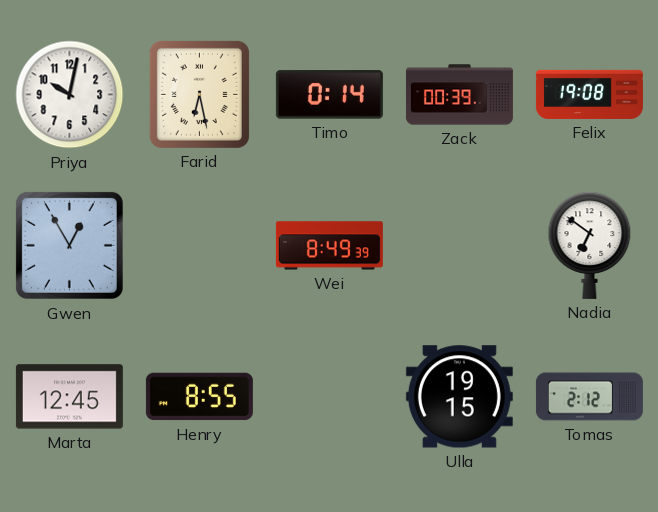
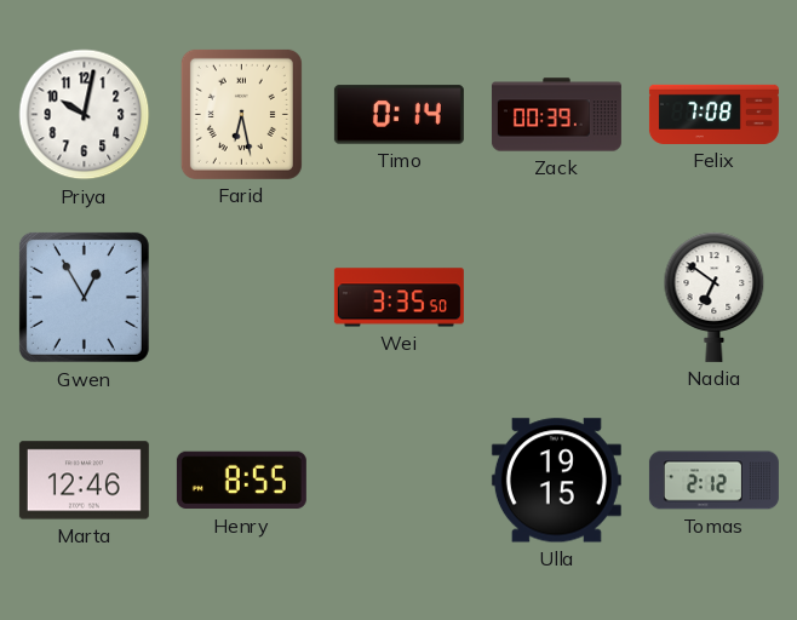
Felix: 19:08 -> 7:08 (713, 114)
Wei: 8:49 -> 3:35 (398, 298)
Marta: 12:45 -> 12:46 (84, 481)
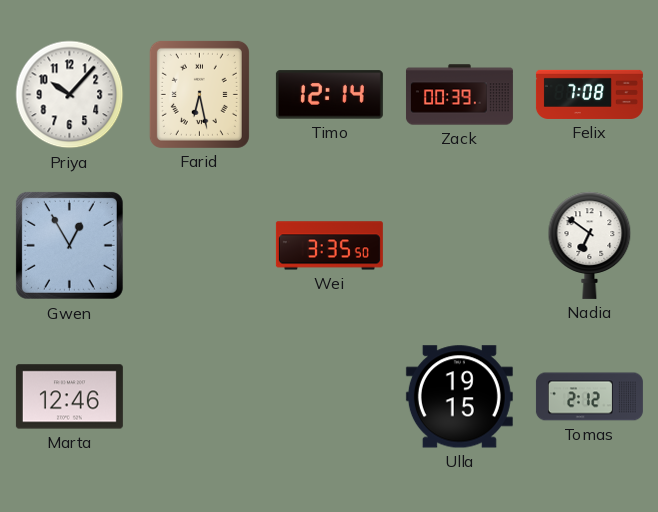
Priya: 10:02 -> 10:07 (70, 95)
Timo: 0:14 -> 12:14 (329, 95)
Henry: 8:55 -> none (241, 481)
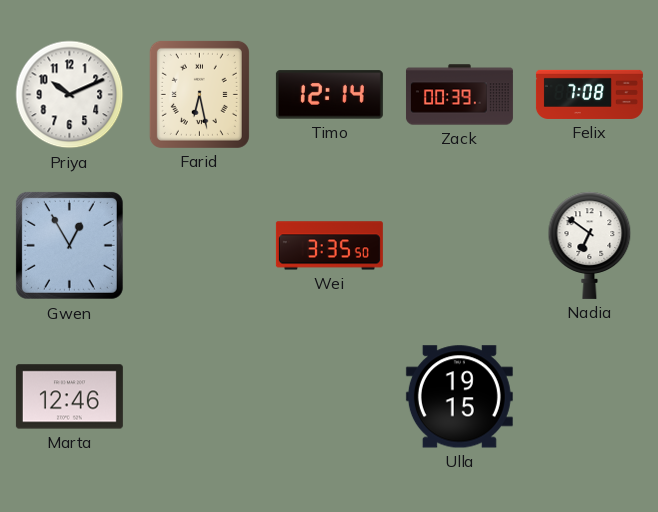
Priya: 10:07 -> 10:11 (70, 95)
Tomas: 2:12 -> none (589, 397)
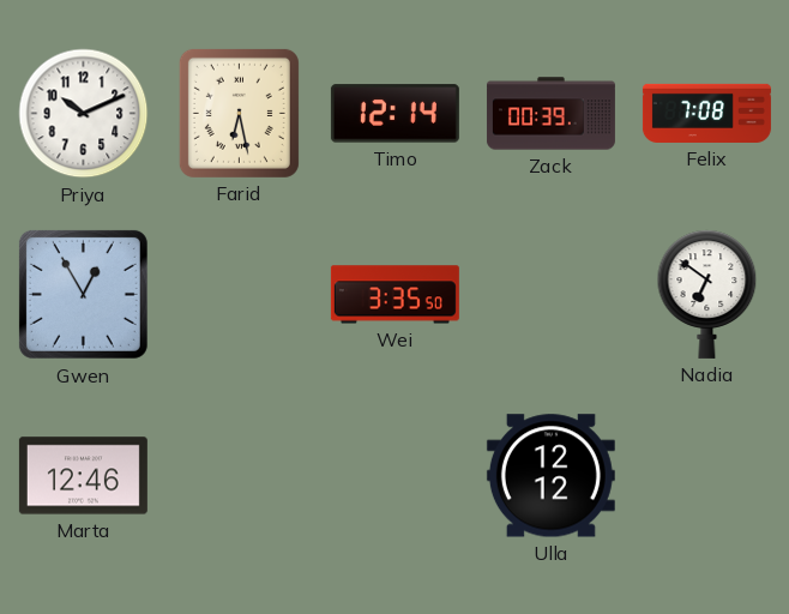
Ulla: 19:15 -> 12:12 (550, 476)
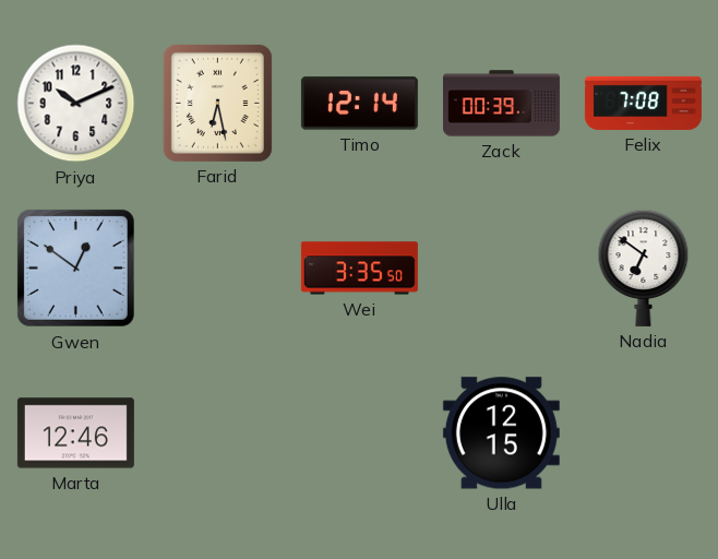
Gwen: 12:55 -> 12:51 (75, 267)
Ulla: 12:12 -> 12:15 (501, 433)
